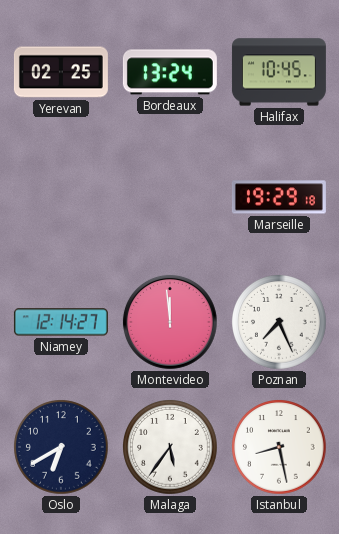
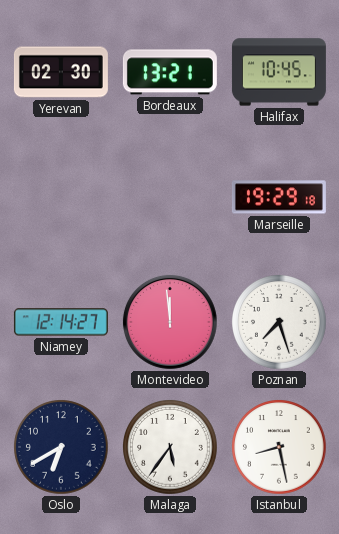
Yerevan: 02:25 -> 02:30 (61, 72)
Bordeaux: 13:24 -> 13:21 (170, 72)
Poznan: 7:26 -> 7:27 (280, 323)
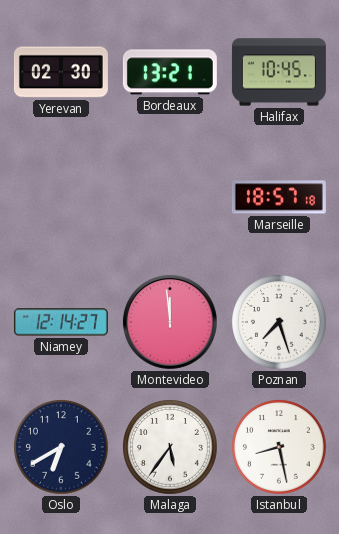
Marseille: 19:29 -> 18:57 (279, 197)
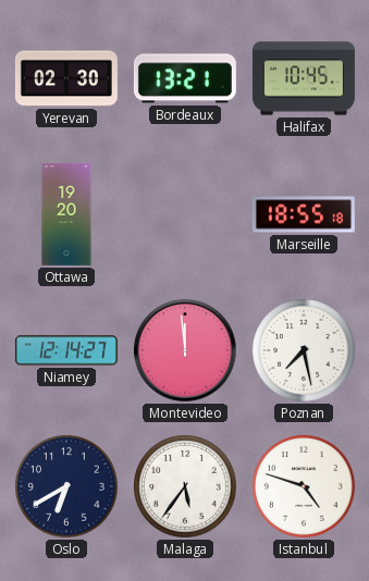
Ottawa: none -> 19:20 (66, 214)
Marseille: 18:57 -> 18:55 (304, 214)
Poznan: 7:27 -> 7:28 (305, 351)
Istanbul: 8:28 -> 4:48 (305, 487)
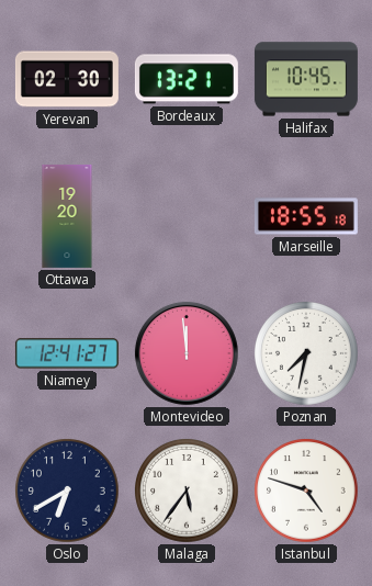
Niamey: 12:14 -> 12:41 (67, 353)
Poznan: 7:28 -> 7:32 (307, 354)
